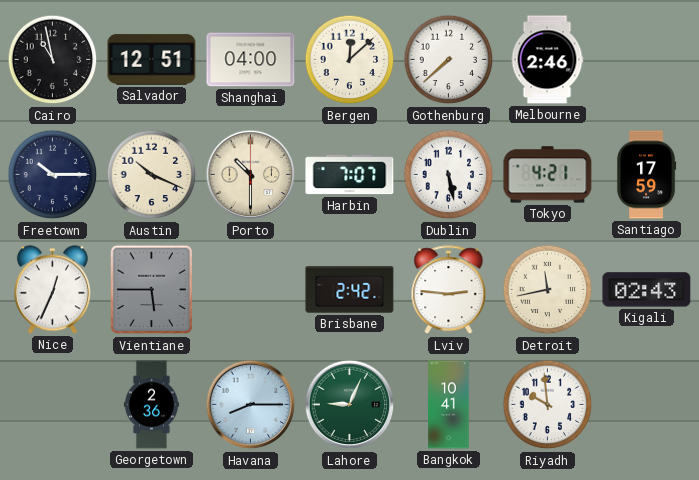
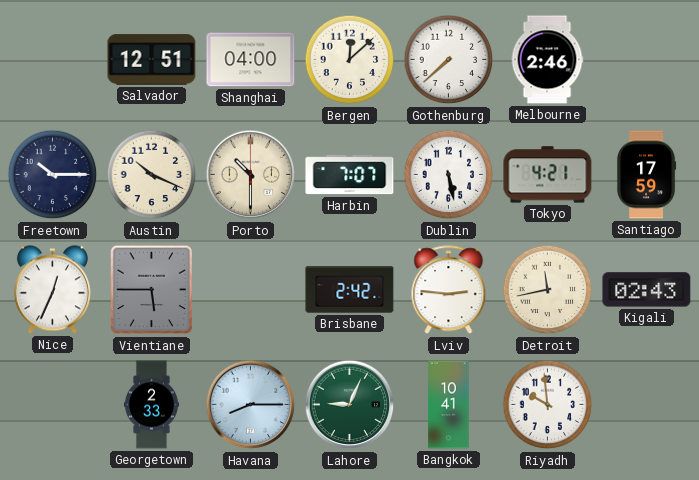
Cairo: 10:58 -> none (53, 60)
Georgetown: 2:36 -> 2:33 (151, 405)
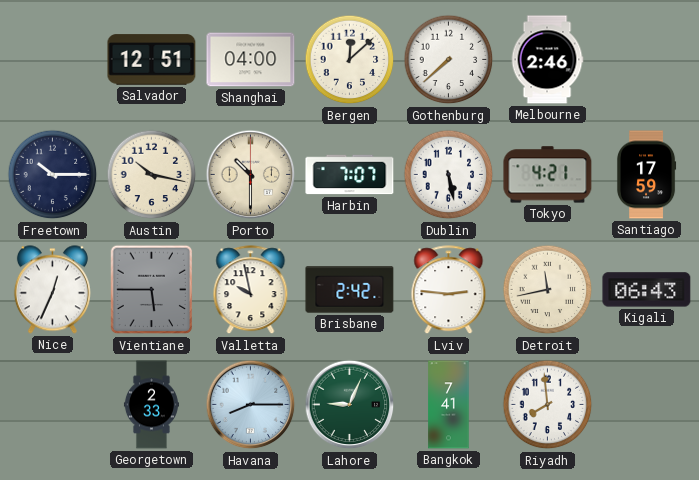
Austin: 10:19 -> 10:17 (152, 175)
Valletta: none -> 9:58 (251, 290)
Kigali: 02:43 -> 06:43 (647, 290)
Bangkok: 10:41 -> 7:41 (449, 405)
Riyadh: 9:59 -> 7:59 (548, 405)
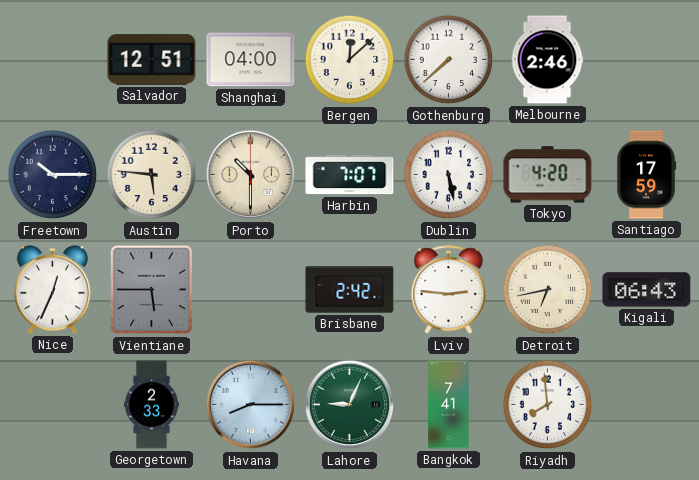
Austin: 10:17 -> 5:46 (152, 175)
Tokyo: 4:21 -> 4:20 (548, 175)
Valletta: 9:58 -> none (251, 290)
Detroit: 11:43 -> 6:43 (548, 290)
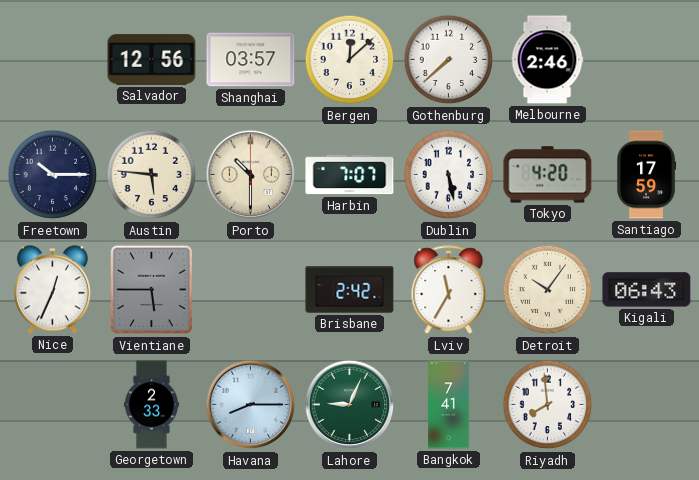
Salvador: 12:51 -> 12:56 (152, 60)
Shanghai: 04:00 -> 03:57 (251, 60)
Lviv: 2:46 -> 11:35 (449, 290)
Detroit: 6:43 -> 10:06 (548, 290)
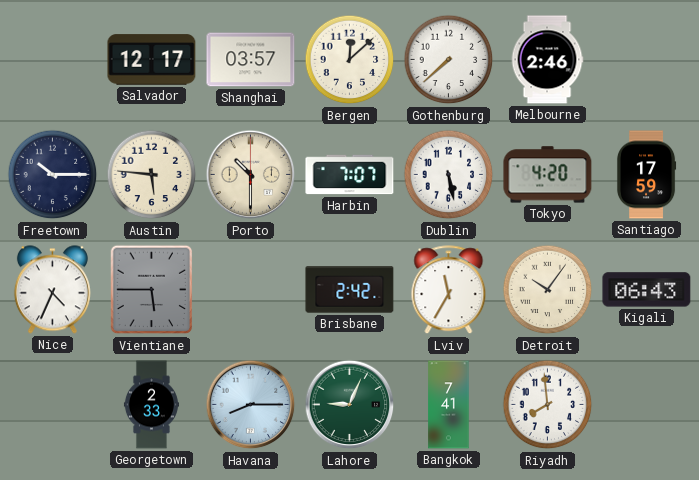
Salvador: 12:56 -> 12:17 (152, 60)
Nice: 12:34 -> 4:34 (52, 290)
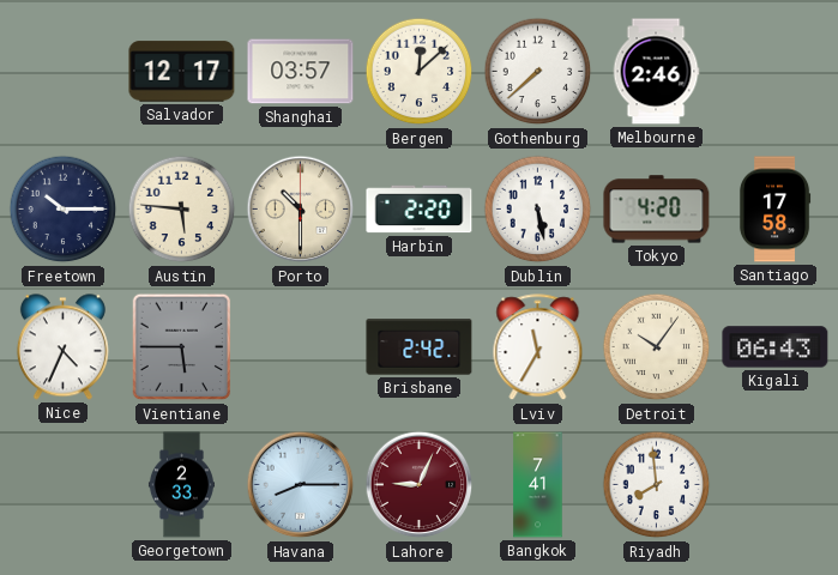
Harbin: 7:07 -> 2:20 (420, 210)
Santiago: 17:59 -> 17:58 (774, 210)
Lahore dial: green -> burgundy (420, 485)
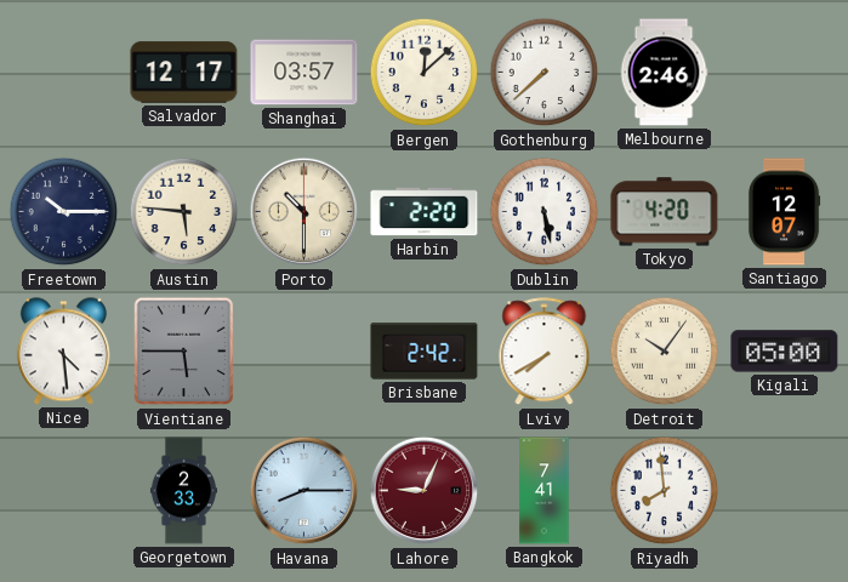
Santiago: 17:58 -> 12:07 (784, 212)
Nice: 4:34 -> 4:29 (63, 352)
Lviv: 11:35 -> 7:40 (545, 352)
Kigali: 06:43 -> 05:00 (785, 352)
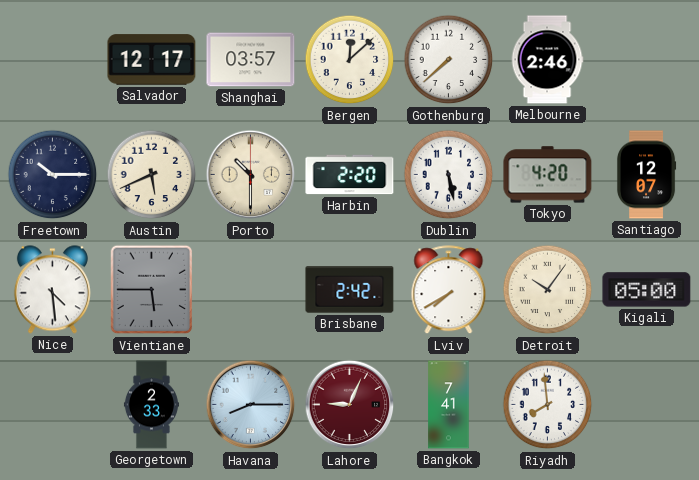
Austin: 5:46 -> 5:41 (152, 175)
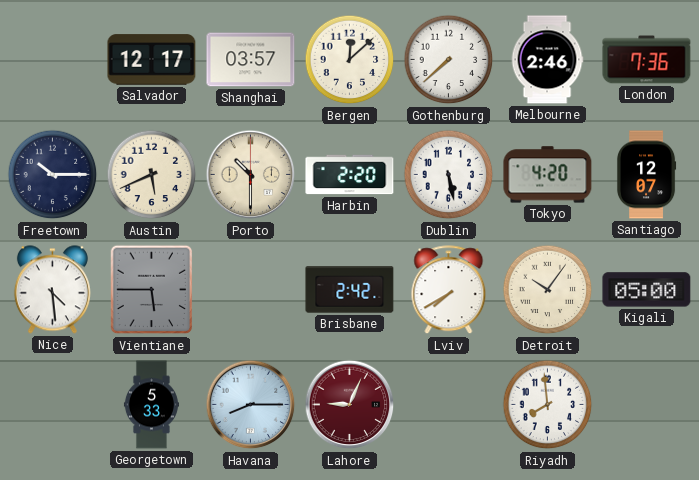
London: none -> 7:36 (647, 60)
Georgetown: 2:33 -> 5:33 (151, 405)
Bangkok: 7:41 -> none (449, 405)
